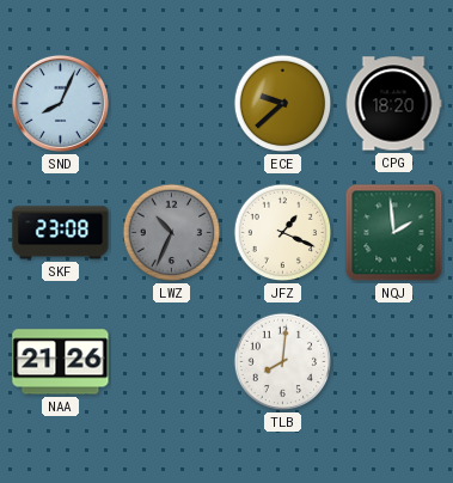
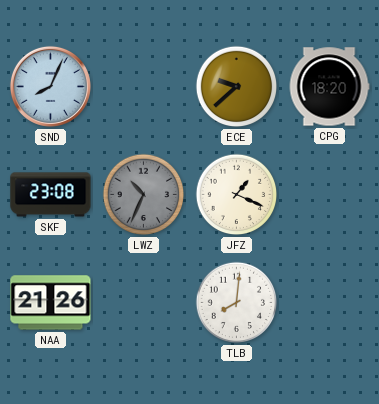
NQJ: 1:59 -> none (394, 233)
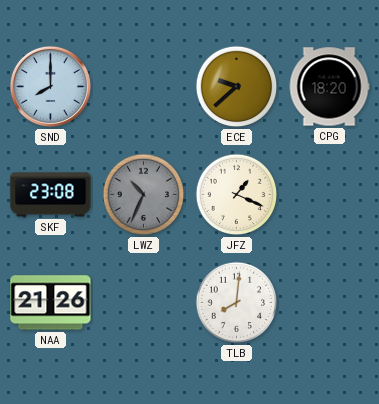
SND: 8:04 -> 8:00 (50, 86)
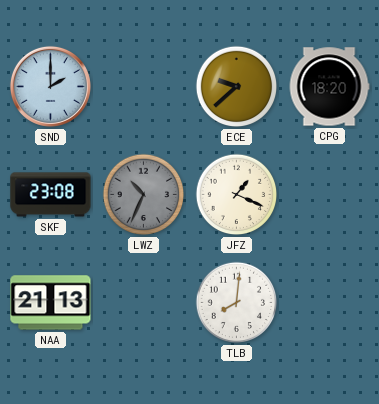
SND: 8:00 -> 2:00 (50, 86)
NAA: 21:26 -> 21:13 (51, 303)
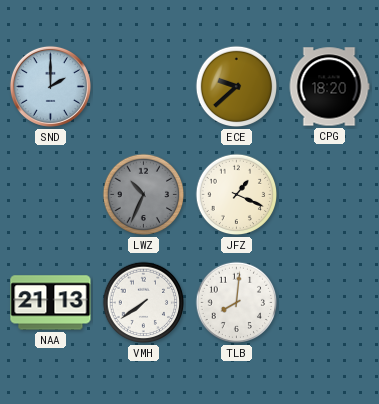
SKF: 23:08 -> none (51, 195)
VMH: none -> 7:39 (144, 303)
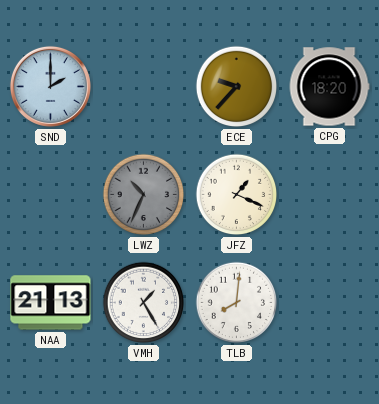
ECE: 9:38 -> 9:37 (237, 87)
VMH: 7:39 -> 1:25 (144, 303)
